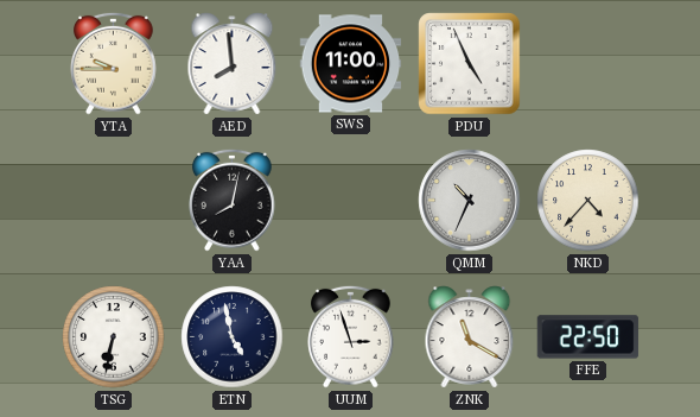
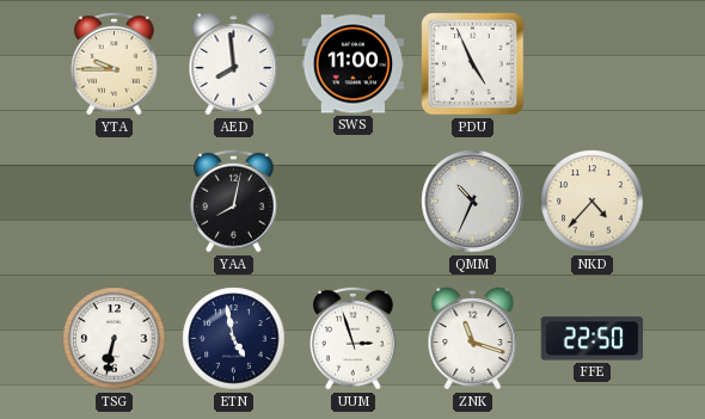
ZNK: 11:20 -> 11:18 (473, 339)
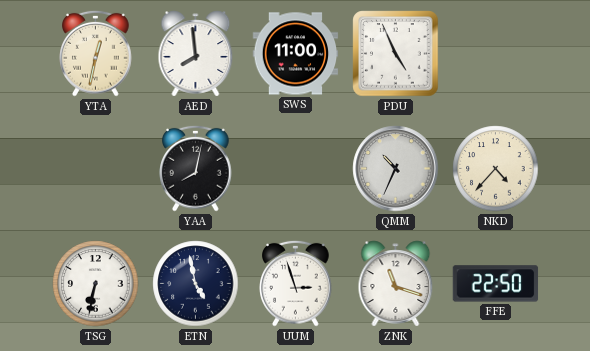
YTA: 9:45 -> 12:32 (96, 53)
